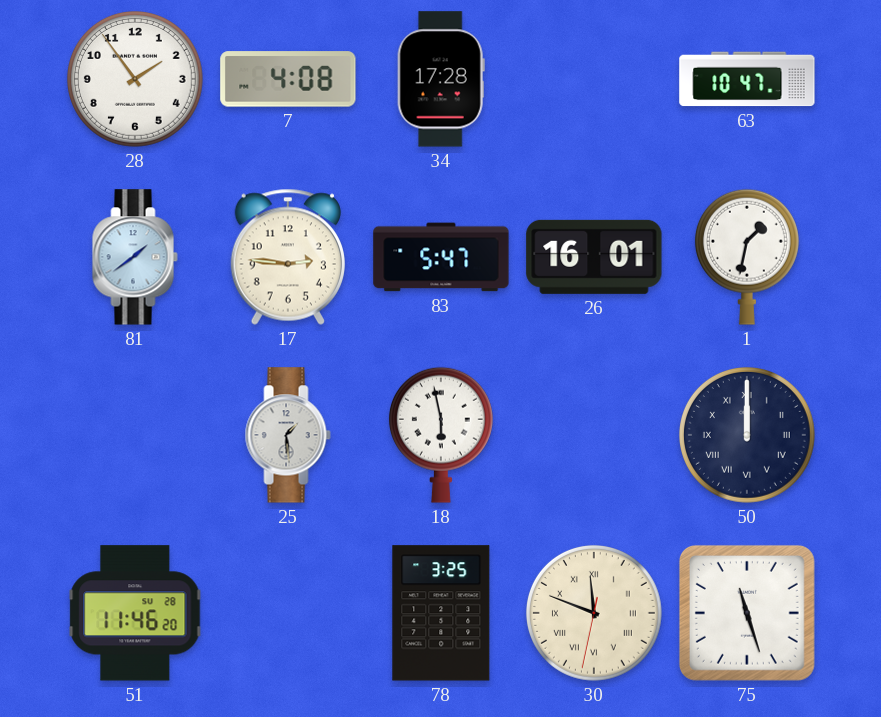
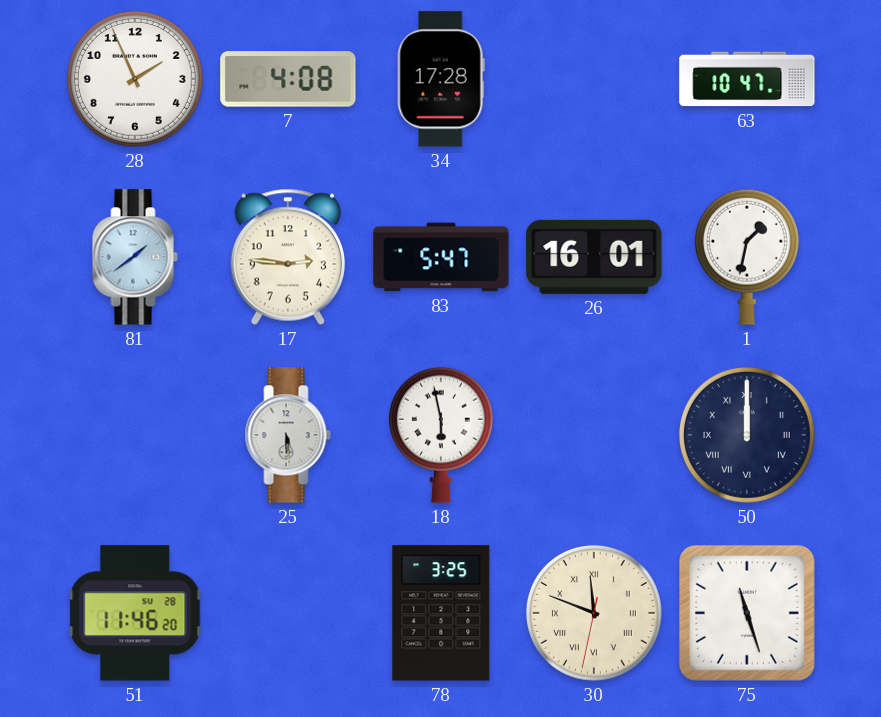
28: 1:54 -> 1:56 (135, 79)
25: 1:29 -> 5:29 (288, 435)
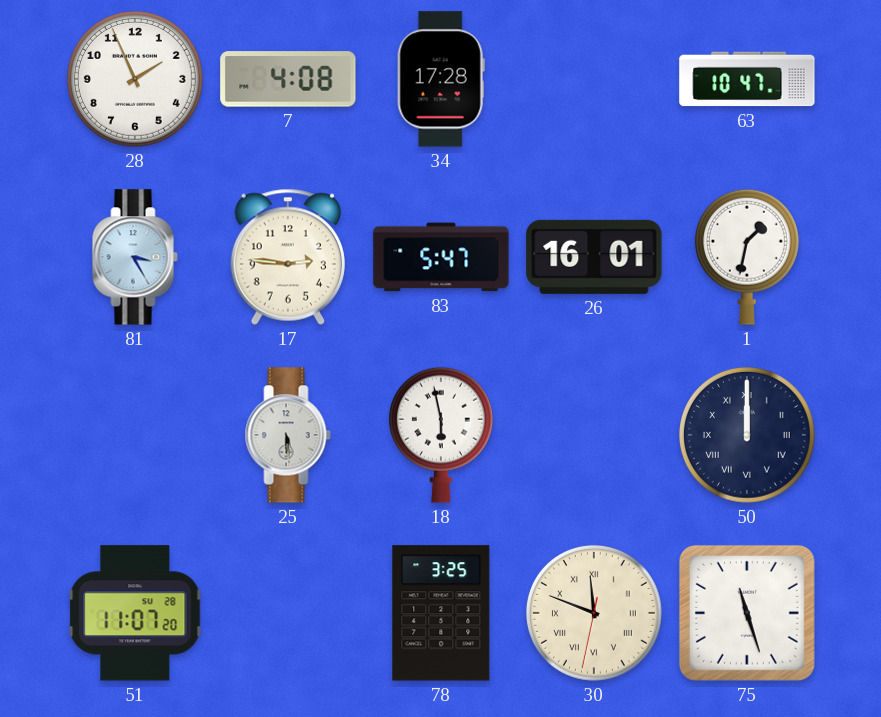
81: 1:39 -> 3:25 (135, 257)
51: 11:46 -> 11:07 (135, 613)
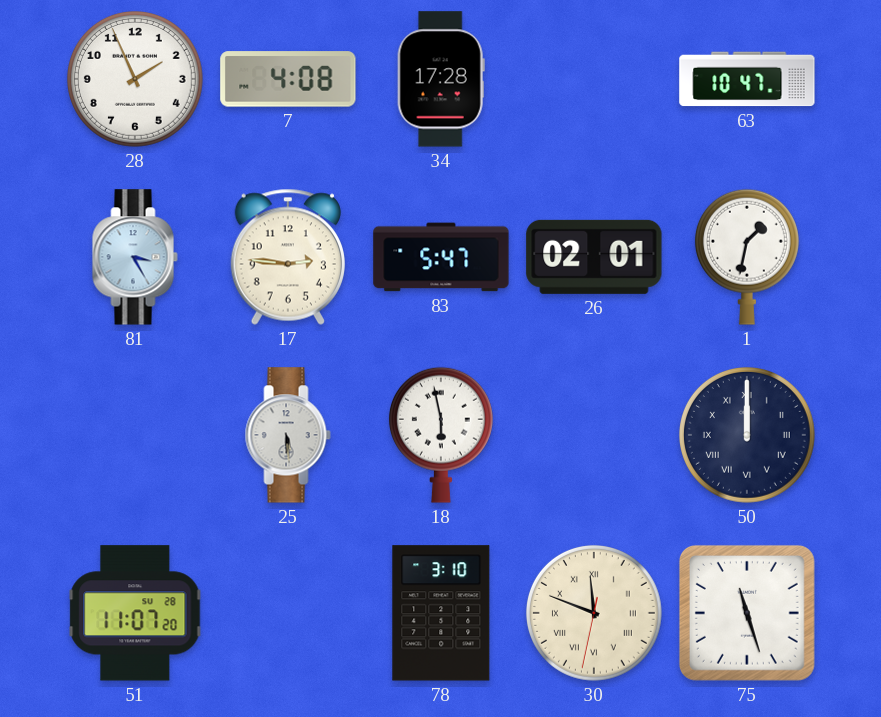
26: 16:01 -> 02:01 (594, 257)
78: 3:25 -> 3:10 (441, 613)
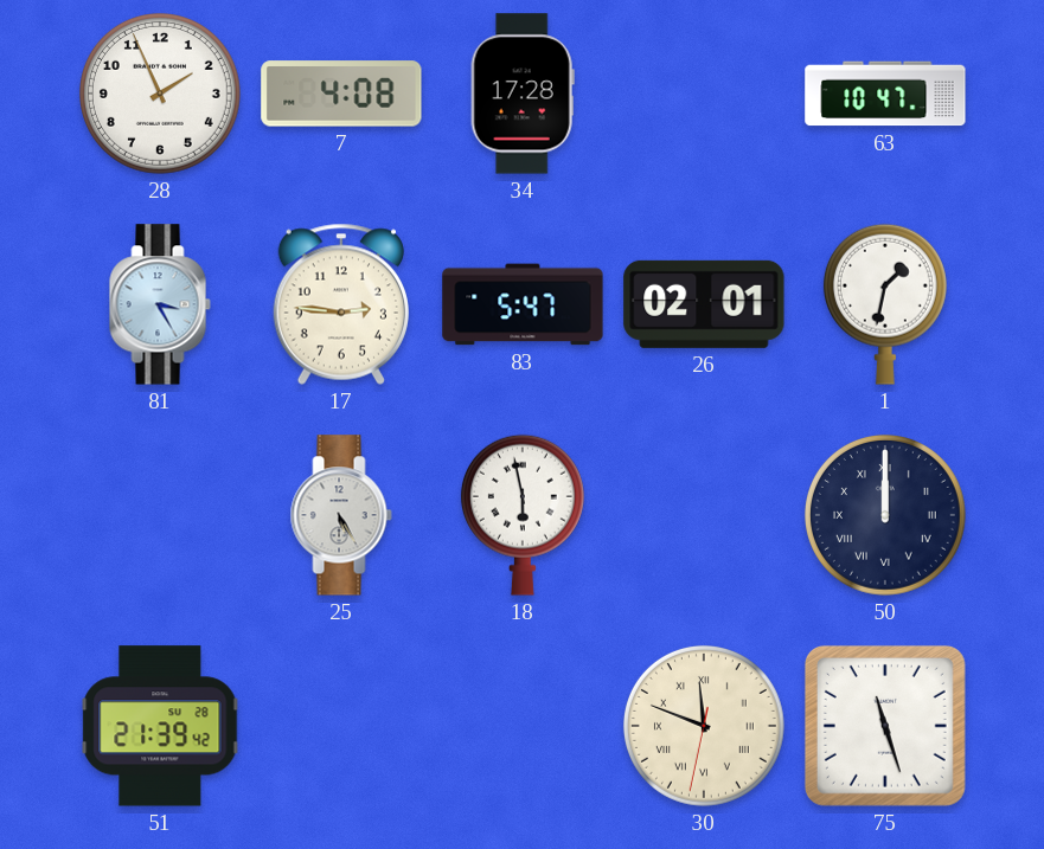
25: 5:29 -> 5:25 (341, 515)
51: 11:07 -> 21:39 (160, 726)
78: 3:10 -> none (441, 613)
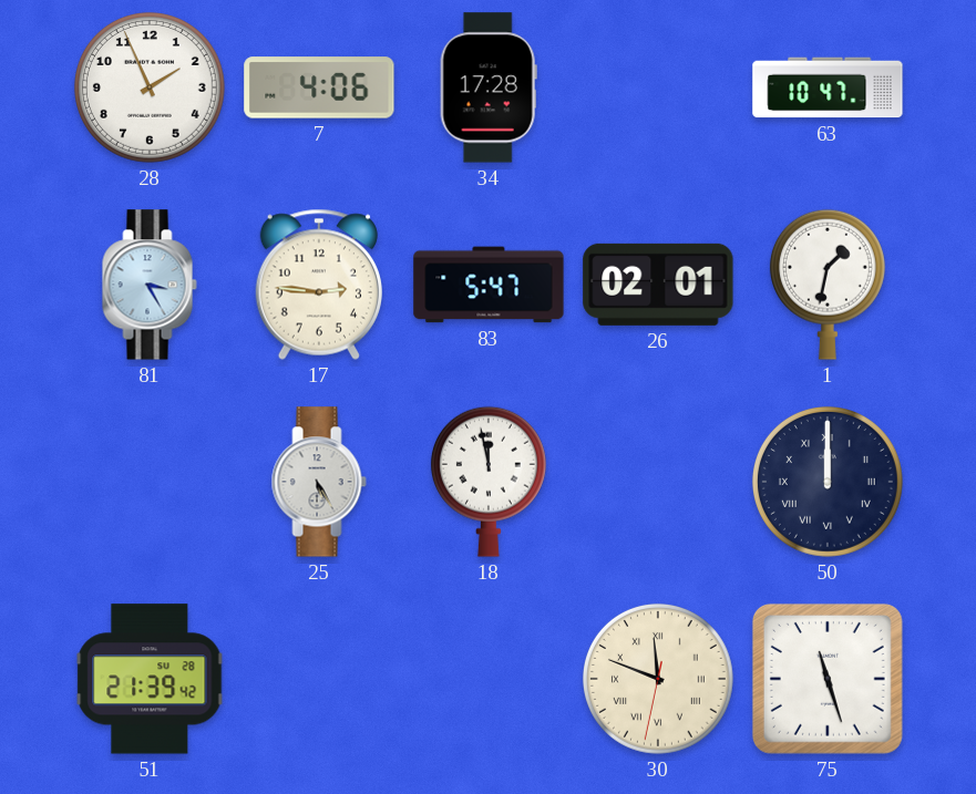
7: 4:08 -> 4:06 (319, 87)
18: 5:58 -> 11:58 (489, 482)
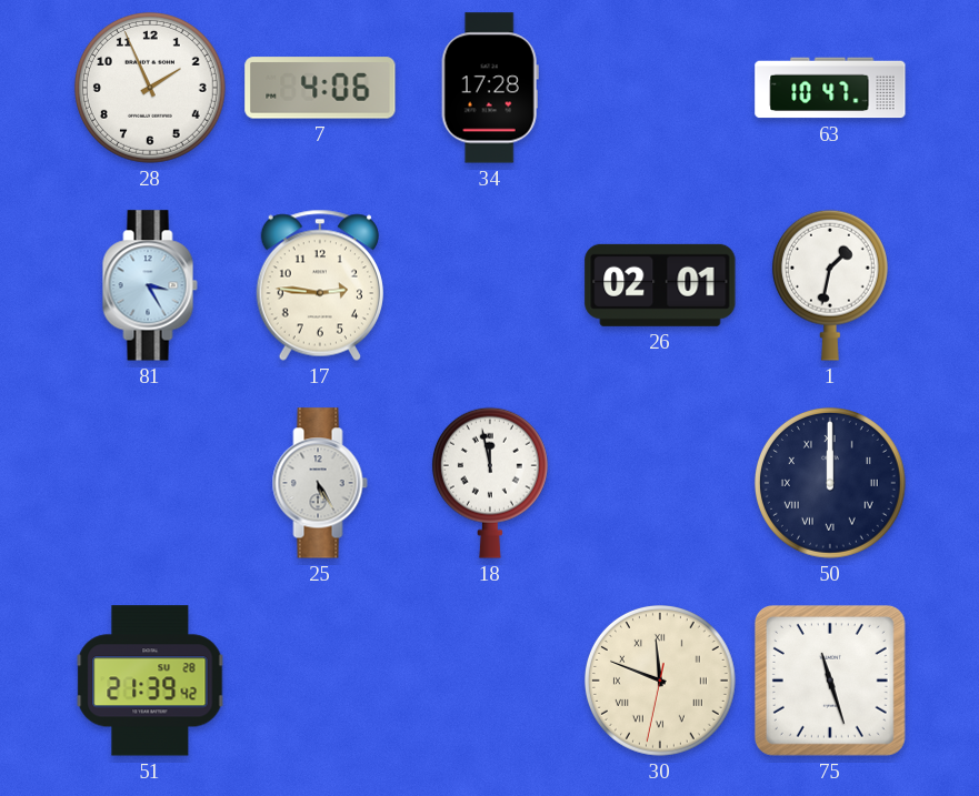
83: 5:47 -> none (489, 285)
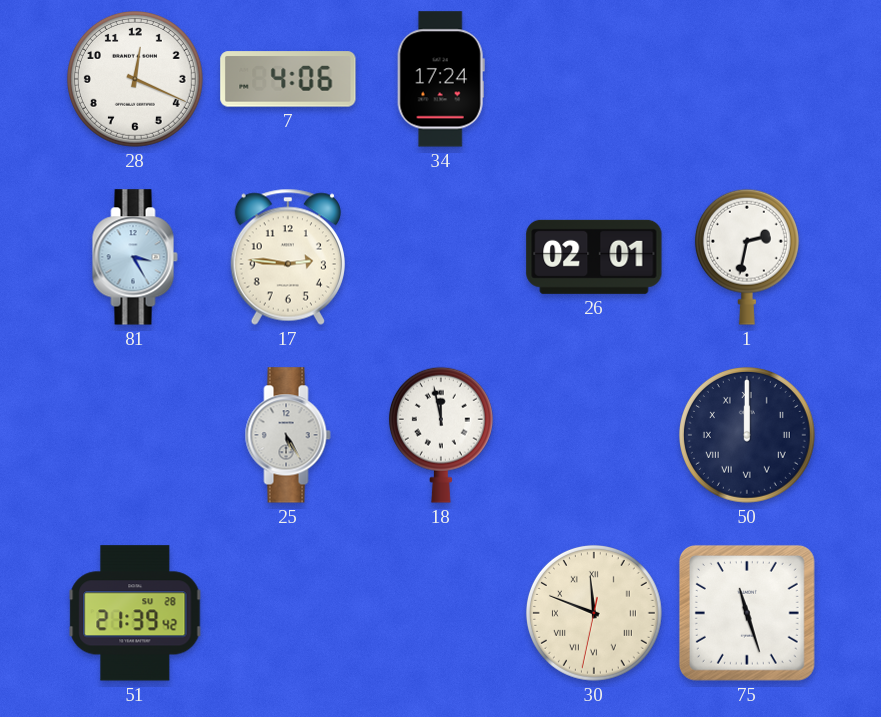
28: 1:56 -> 12:19 (135, 79)
34: 17:28 -> 17:24 (441, 79)
63: 10:47 -> none (830, 88)
1: 1:32 -> 2:32 (747, 257)
